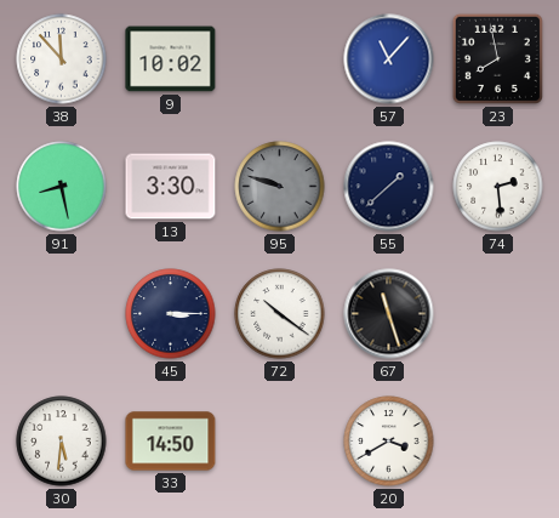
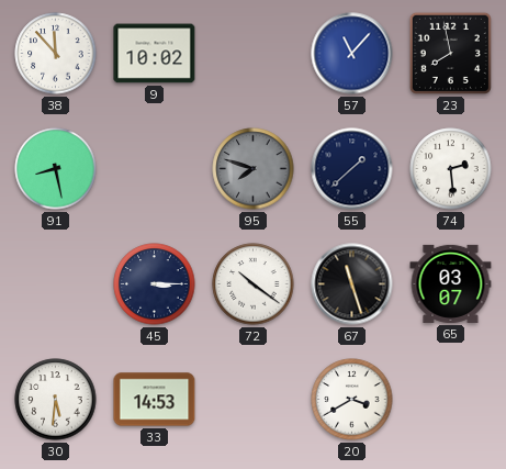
13: 3:30 -> none (171, 187)
95: 9:48 -> 7:48 (254, 169)
65: none -> 03:07 (451, 283)
33: 14:50 -> 14:53 (155, 400)
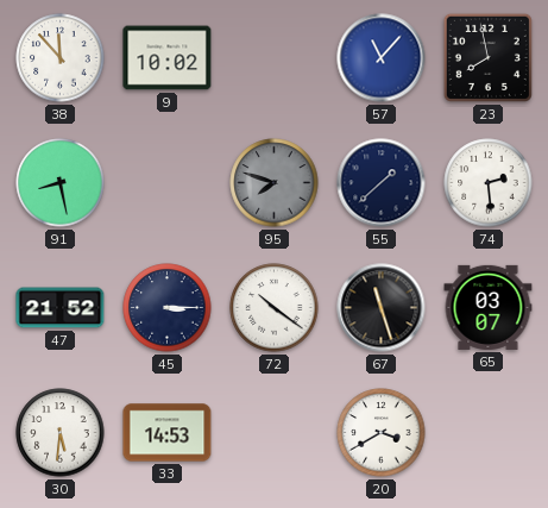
47: none -> 21:52 (61, 308)
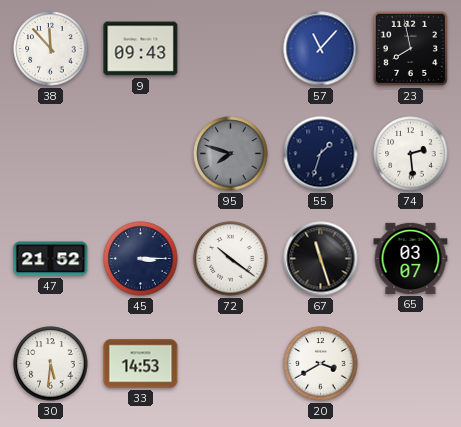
9: 10:02 -> 09:43 (141, 49)
91: 8:28 -> none (61, 183)
55: 1:38 -> 1:33 (321, 154)
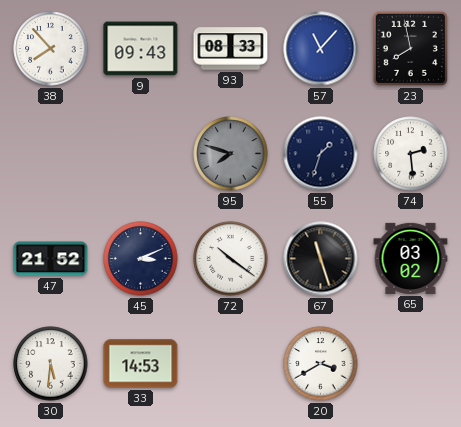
38: 11:53 -> 7:53 (51, 49)
93: none -> 08:33 (231, 49)
45: 3:15 -> 3:11 (141, 259)
65: 03:07 -> 03:02 (411, 258)
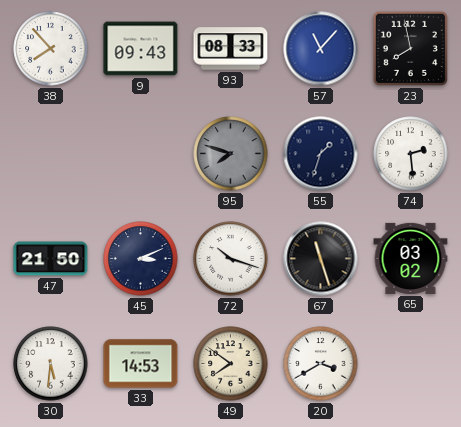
47: 21:52 -> 21:50 (51, 259)
72: 10:21 -> 10:18 (231, 259)
49: none -> 7:51 (231, 364)
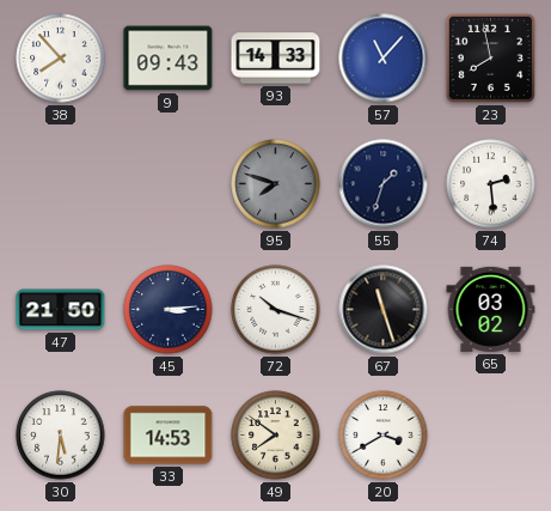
93: 08:33 -> 14:33 (276, 59)
45: 3:11 -> 3:14 (169, 310)
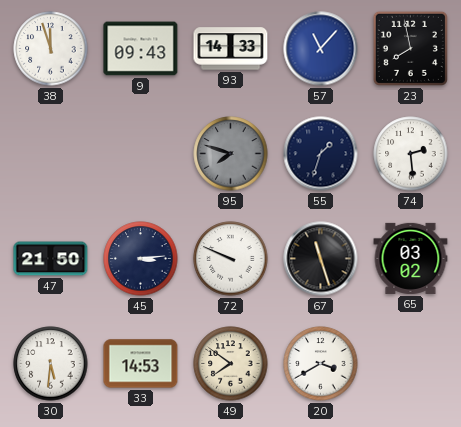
38: 7:53 -> 11:57 (51, 49)
72: 10:18 -> 9:49 (231, 259)
